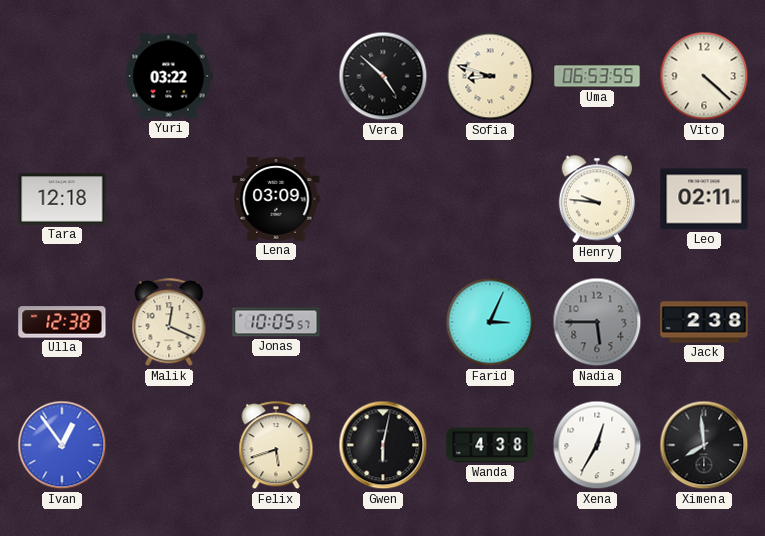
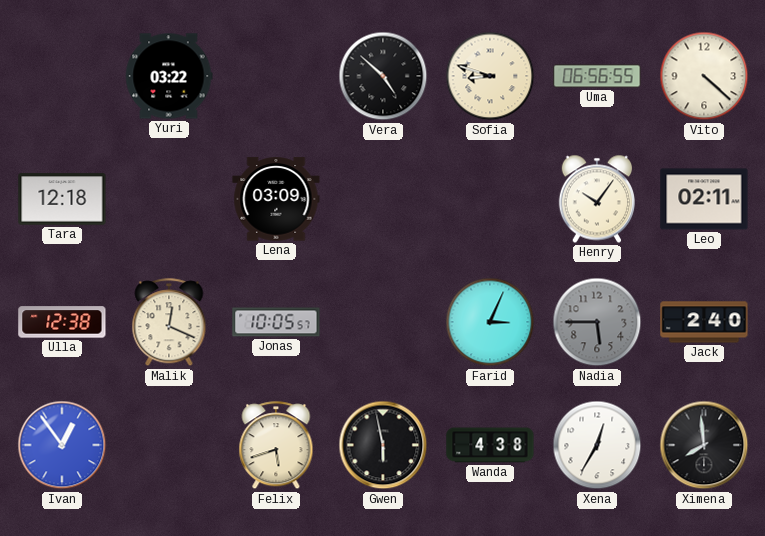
Uma: 06:53 -> 06:56 (597, 76)
Henry: 9:46 -> 10:06 (596, 199)
Jack: 2:38 -> 2:40 (704, 322)
Gwen: 6:02 -> 5:58 (383, 445)
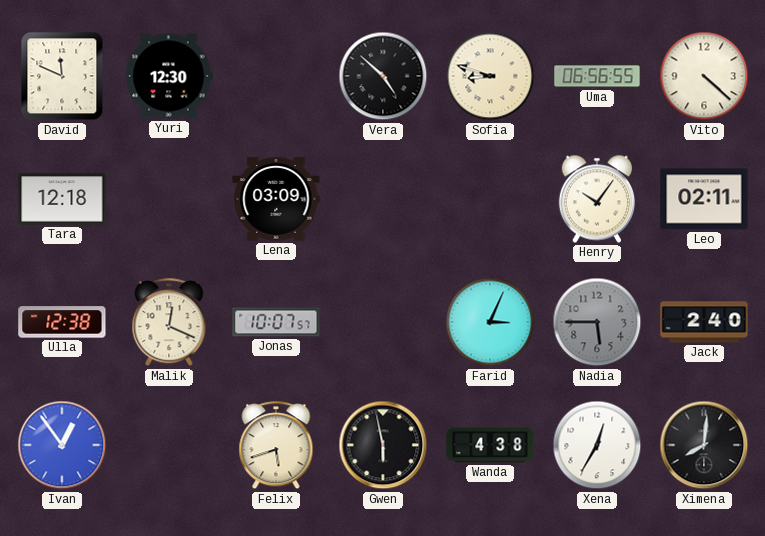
David: none -> 11:49 (62, 76)
Yuri: 03:22 -> 12:30 (169, 76)
Jonas: 10:05 -> 10:07 (276, 322)
Ximena: 7:59 -> 8:01 (704, 445)
